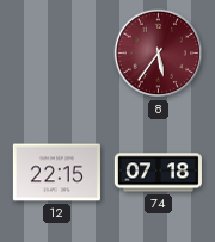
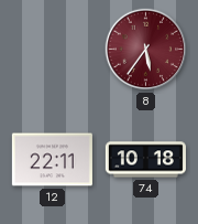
12: 22:15 -> 22:11 (52, 160)
74: 07:18 -> 10:18 (145, 160)
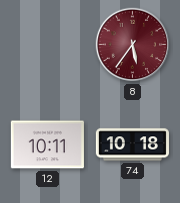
12: 22:11 -> 10:11 (47, 145)
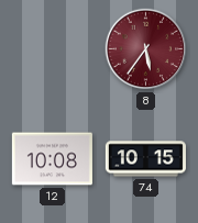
12: 10:11 -> 10:08 (52, 159)
74: 10:18 -> 10:15 (145, 159)
